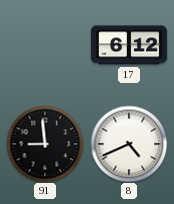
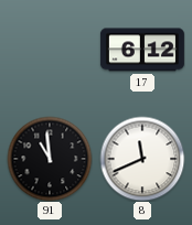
91: 8:59 -> 10:59 (50, 159)
8: 4:41 -> 11:41 (142, 159)
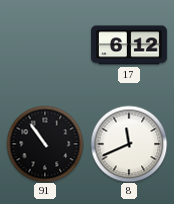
91: 10:59 -> 10:54 (45, 144)
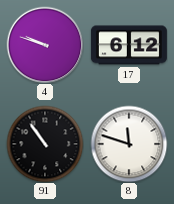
4: none -> 9:48 (45, 45)
8: 11:41 -> 11:48 (129, 144)
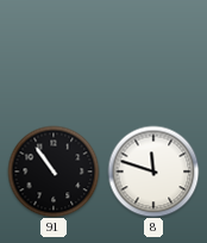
4: 9:48 -> none (45, 45)
17: 6:12 -> none (129, 45)
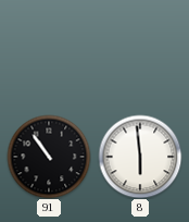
8: 11:48 -> 5:59 (140, 157)
